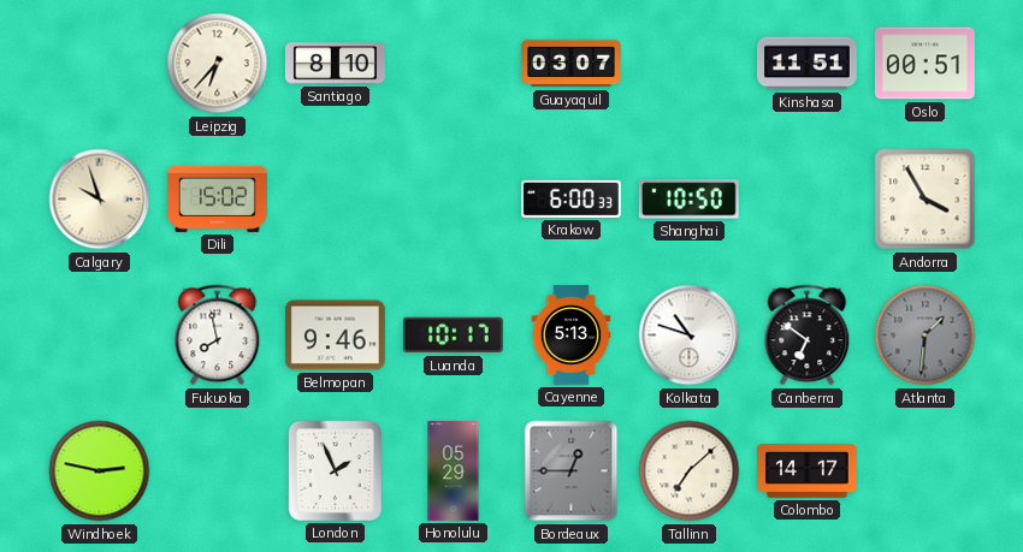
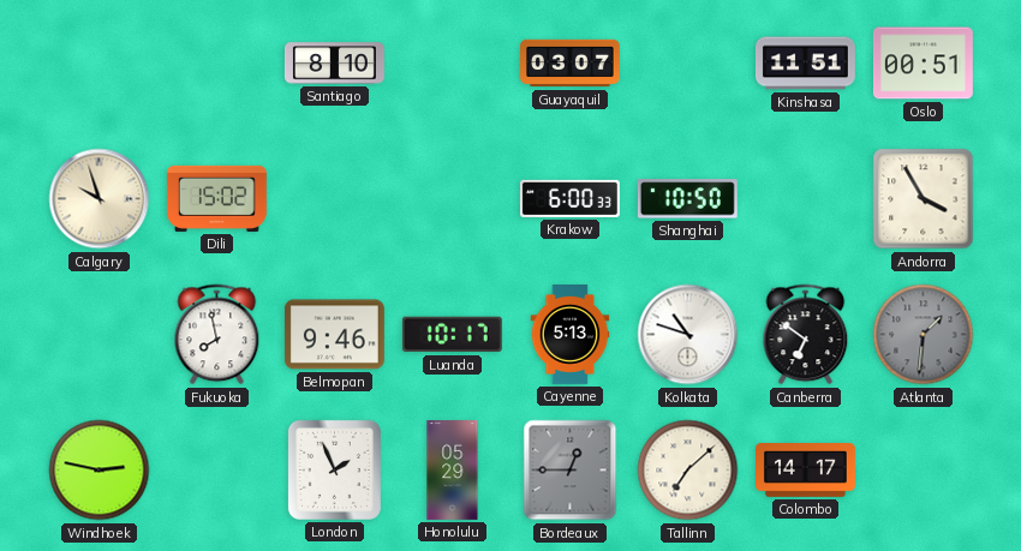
Leipzig: 6:37 -> none (218, 64)
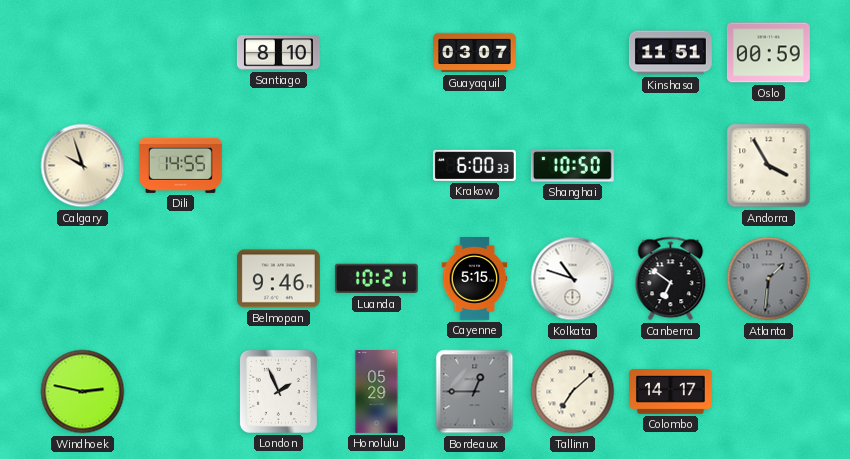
Oslo: 00:51 -> 00:59 (768, 53)
Dili: 15:02 -> 14:55 (180, 165)
Fukuoka: 7:58 -> none (217, 335)
Luanda: 10:17 -> 10:21 (376, 279)
Cayenne: 5:13 -> 5:15 (475, 279)
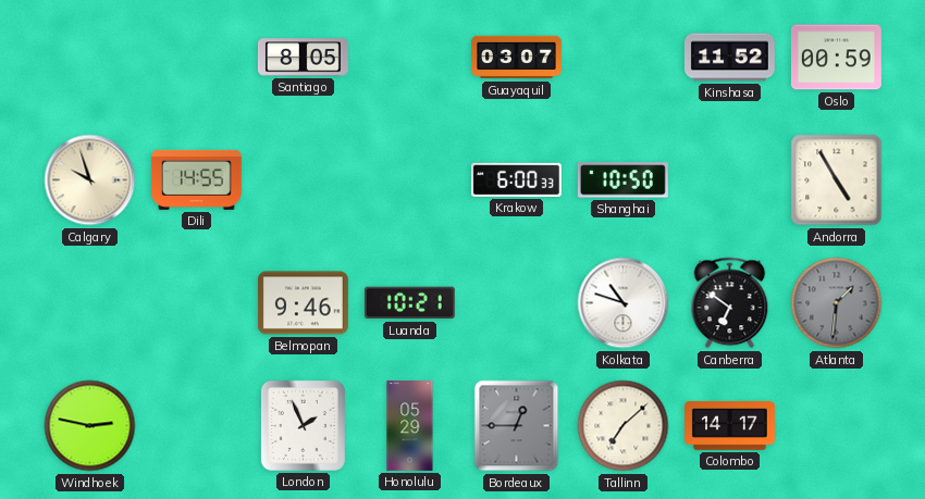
Santiago: 8:10 -> 8:05 (303, 58)
Kinshasa: 11:51 -> 11:52 (730, 58)
Andorra: 3:55 -> 4:55 (837, 180)
Cayenne: 5:15 -> none (475, 279)
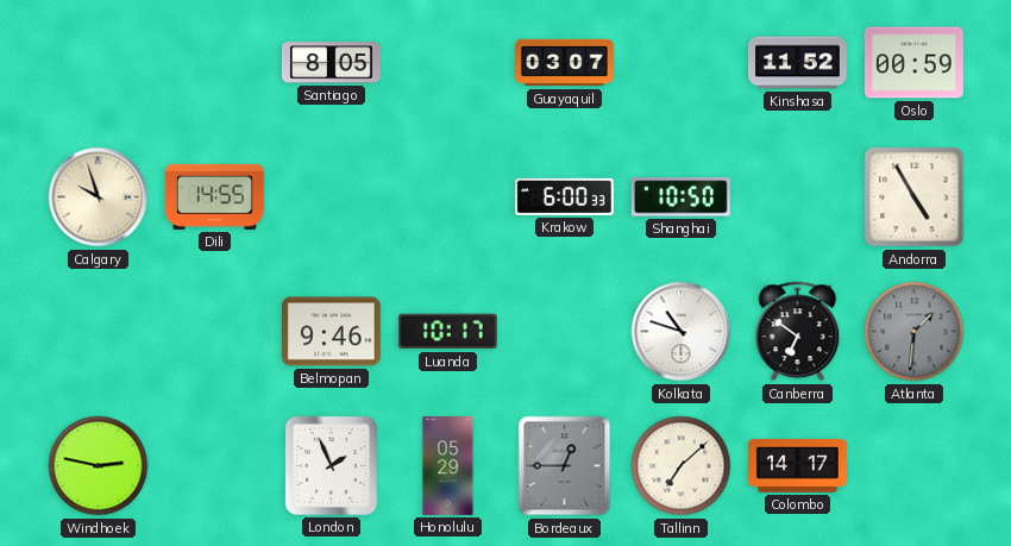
Luanda: 10:21 -> 10:17 (447, 332)
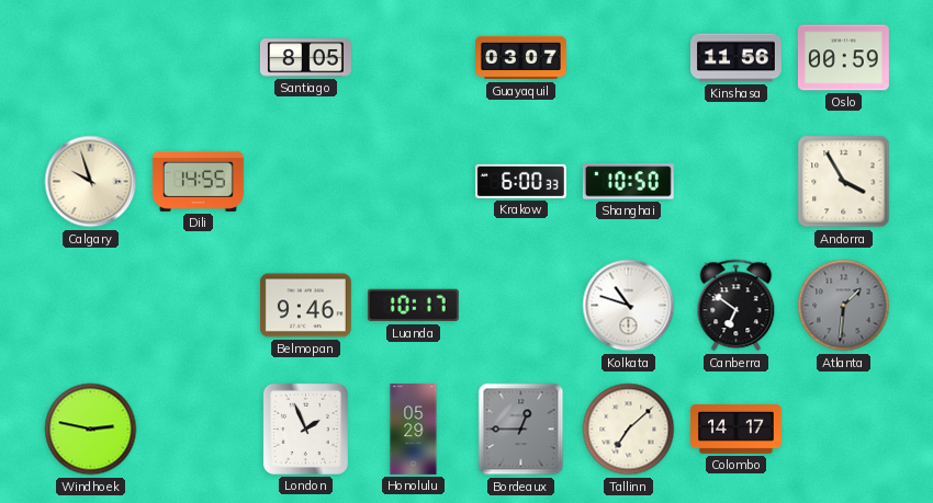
Kinshasa: 11:52 -> 11:56 (737, 58)
Andorra: 4:55 -> 3:55 (844, 182)
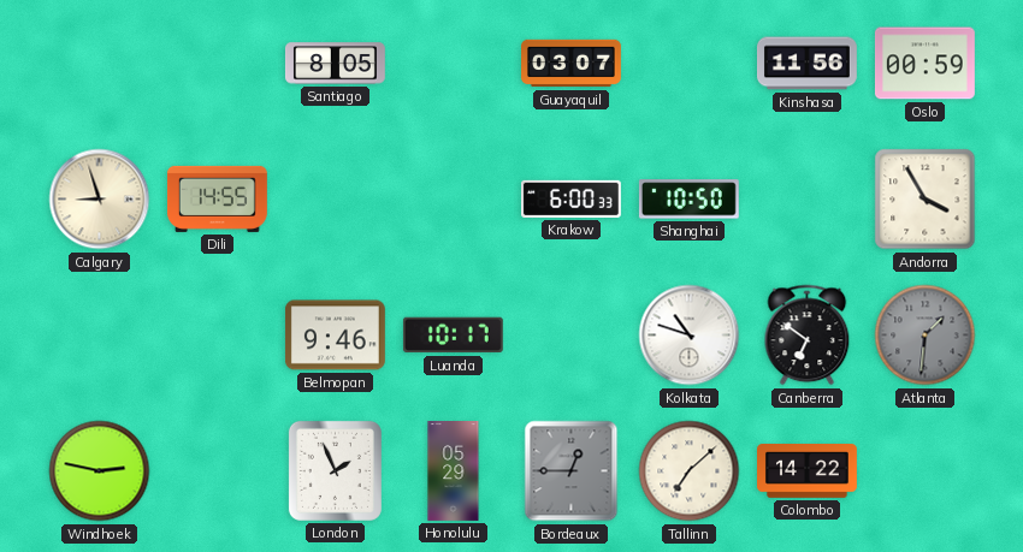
Calgary: 9:57 -> 8:57 (100, 200)
Colombo: 14:17 -> 14:22 (808, 471)
